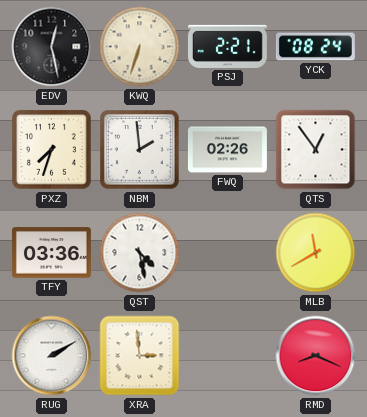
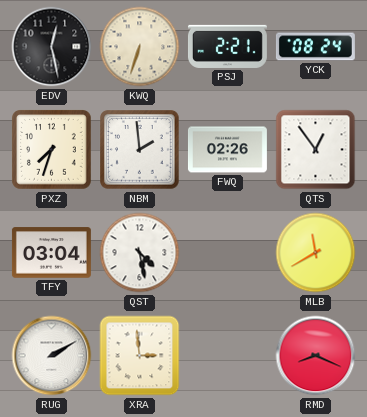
TFY: 03:36 -> 03:04 (51, 253)
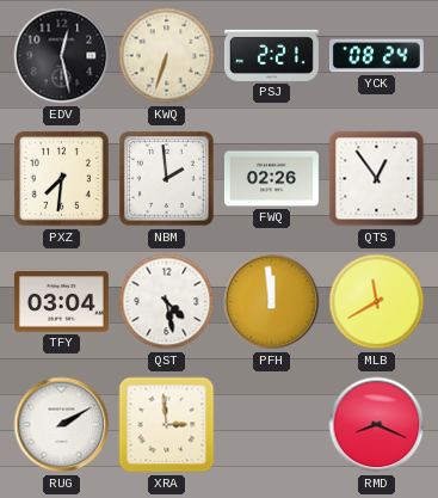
PXZ: 7:33 -> 7:31 (62, 179)
PFH: none -> 11:59 (272, 302)
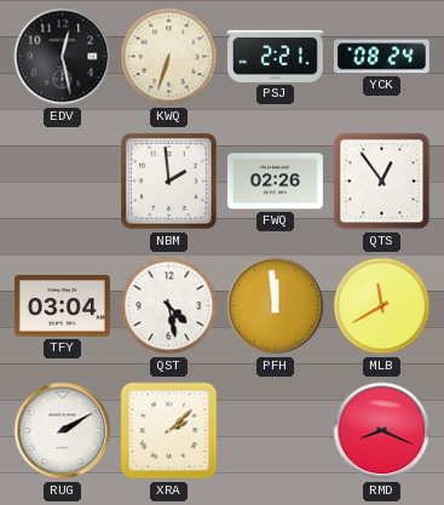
PXZ: 7:31 -> none (62, 179)
XRA: 2:59 -> 2:08 (169, 431)
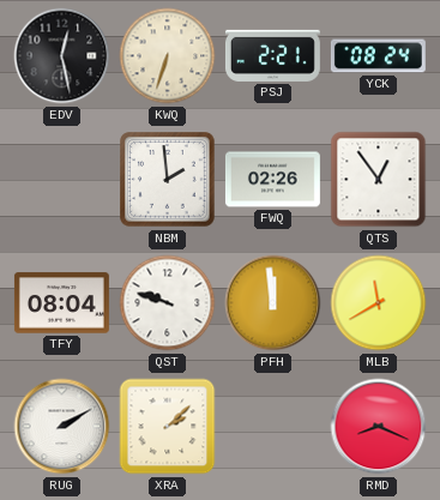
TFY: 03:04 -> 08:04 (61, 303)
QST: 4:28 -> 9:48 (168, 303)
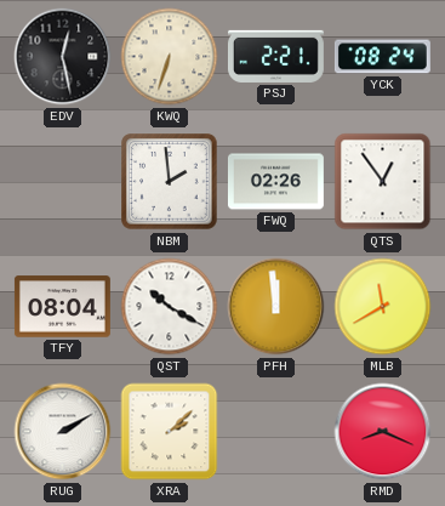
QST: 9:48 -> 10:20 (170, 307)
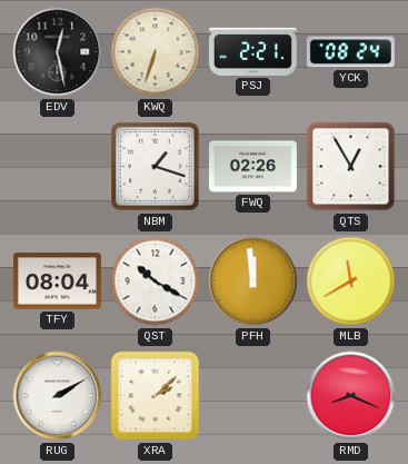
NBM: 1:59 -> 1:18 (156, 167)
QTS: 12:54 -> 12:55 (351, 167)
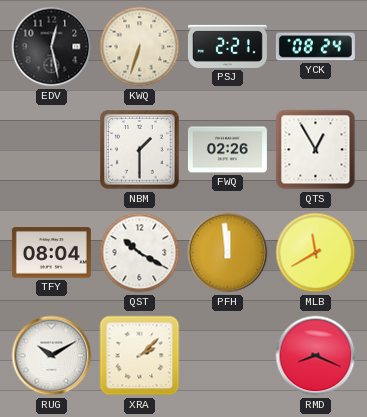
NBM: 1:18 -> 1:30 (140, 150)
RUG: 2:10 -> 10:10 (52, 356)
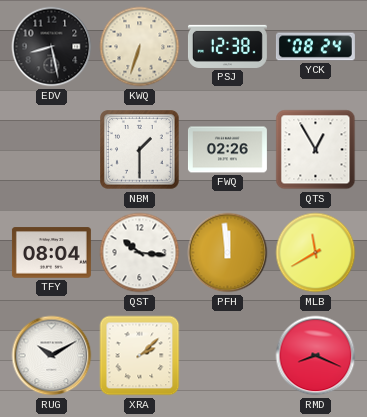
EDV: 12:28 -> 8:28 (52, 47)
PSJ: 2:21 -> 12:38 (227, 46)
QST: 10:20 -> 10:16 (140, 253)
